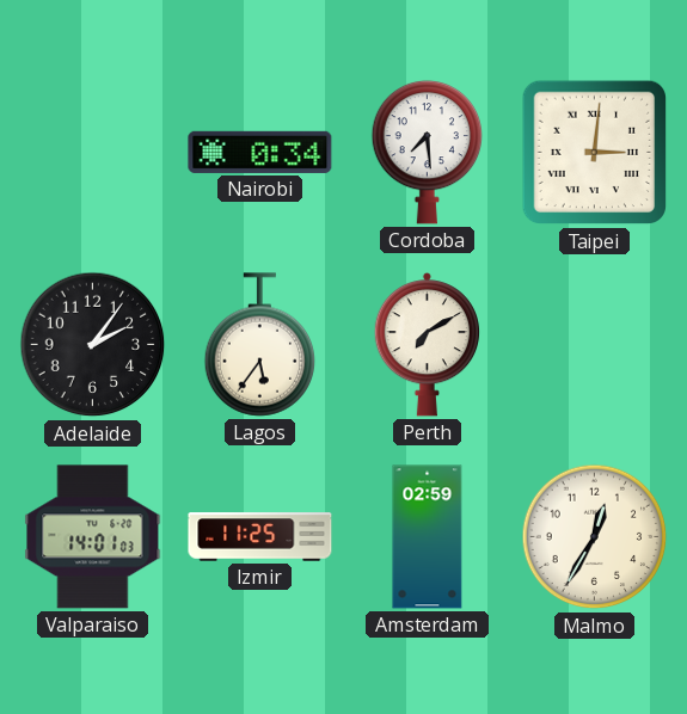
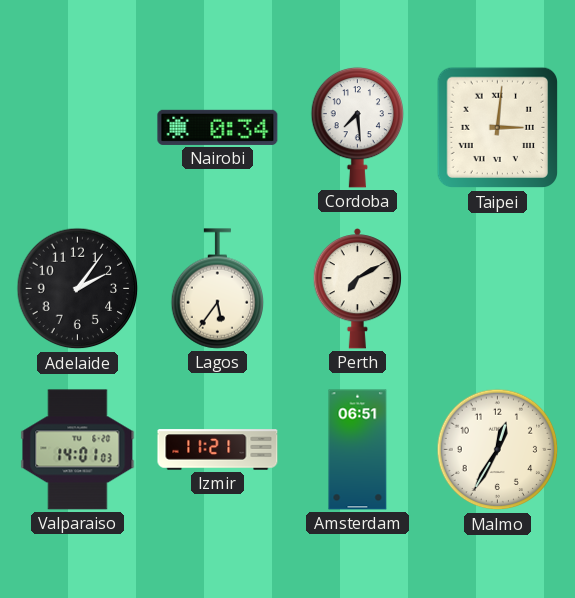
Izmir: 11:25 -> 11:21 (218, 450)
Amsterdam: 02:59 -> 06:51 (358, 450)
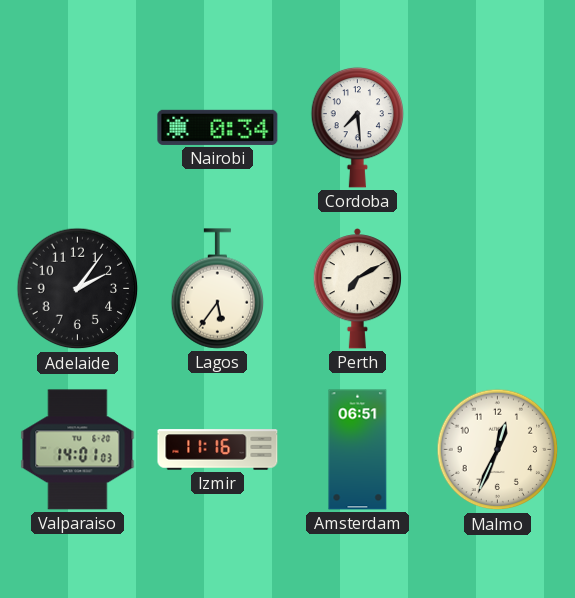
Taipei: 3:01 -> none (498, 128)
Izmir: 11:21 -> 11:16 (218, 450)
Malmo: 12:35 -> 12:34 (498, 450)
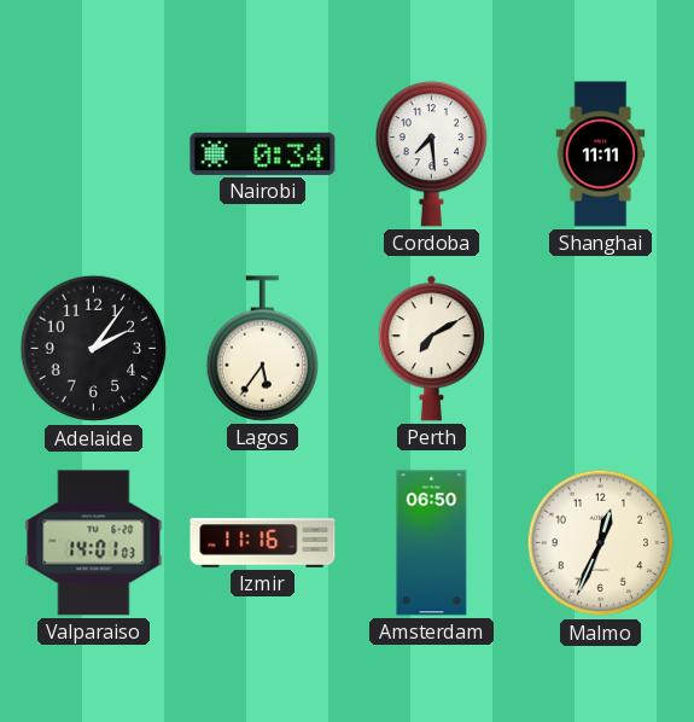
Shanghai: none -> 11:11 (601, 155)
Amsterdam: 06:51 -> 06:50 (432, 543)
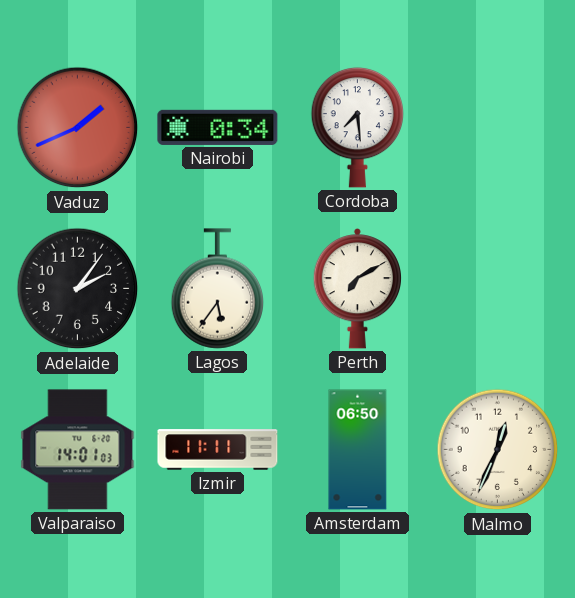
Vaduz: none -> 1:41 (78, 128)
Shanghai: 11:11 -> none (601, 155)
Izmir: 11:16 -> 11:11 (218, 450)
